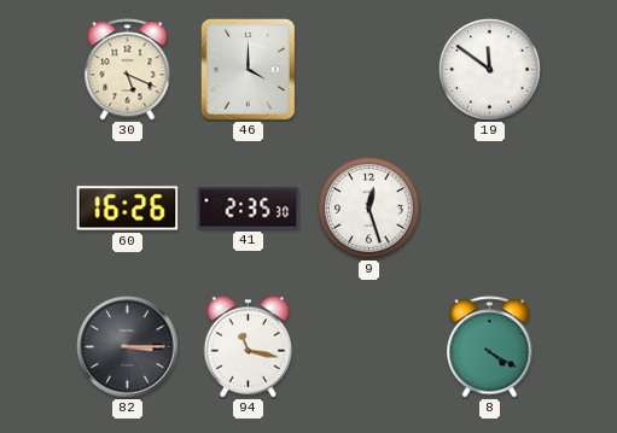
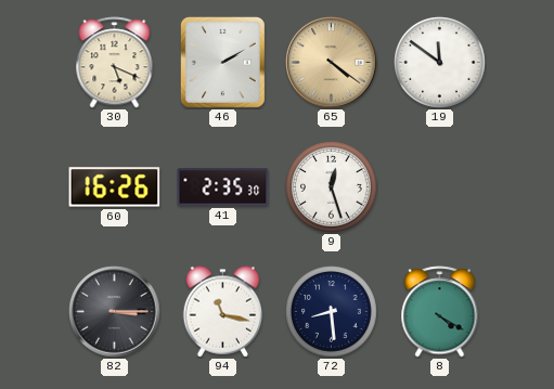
46: 4:00 -> 2:10 (222, 62)
65: none -> 4:21 (332, 63)
72: none -> 8:29 (332, 312)
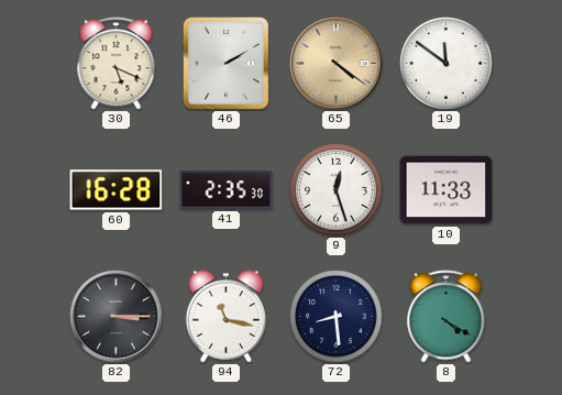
60: 16:26 -> 16:28 (117, 190)
10: none -> 11:33 (447, 190)
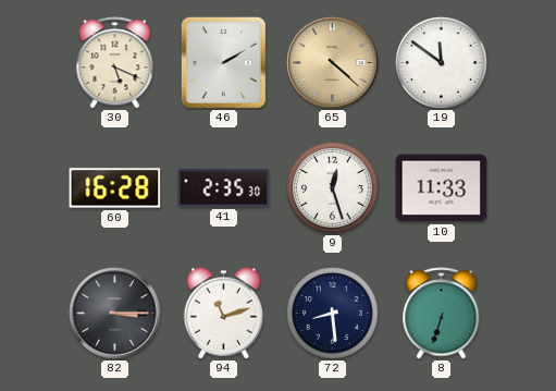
65: 4:21 -> 4:22 (333, 63)
94: 11:17 -> 11:12 (224, 314)
8: 4:20 -> 6:33 (442, 314)
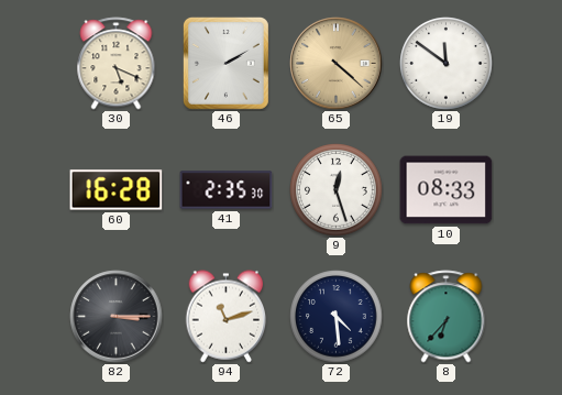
10: 11:33 -> 08:33 (447, 190)
72: 8:29 -> 4:29 (337, 317)
8: 6:33 -> 6:37 (447, 317)
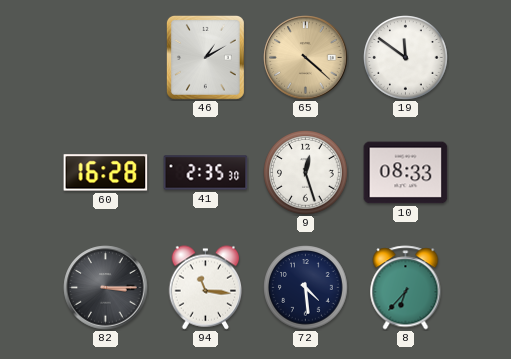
30: 5:19 -> none (117, 64)
46: 2:10 -> 1:10 (205, 57)
94: 11:12 -> 11:16 (206, 288)
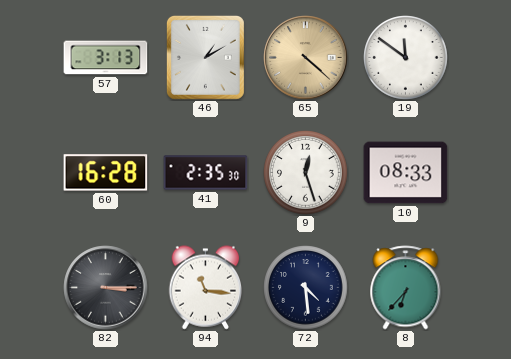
57: none -> 3:13 (106, 58)
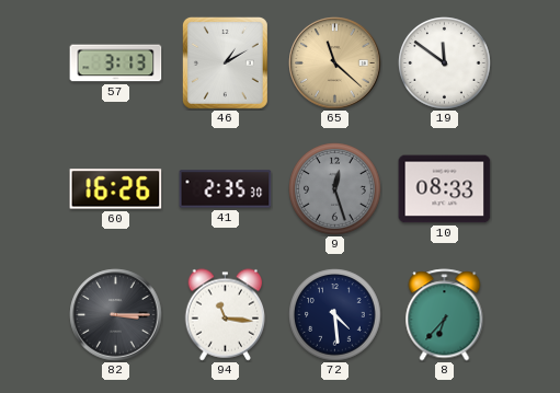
65: 4:22 -> 11:22 (335, 63)
60: 16:28 -> 16:26 (116, 189)
9 dial: white -> grey (335, 189)
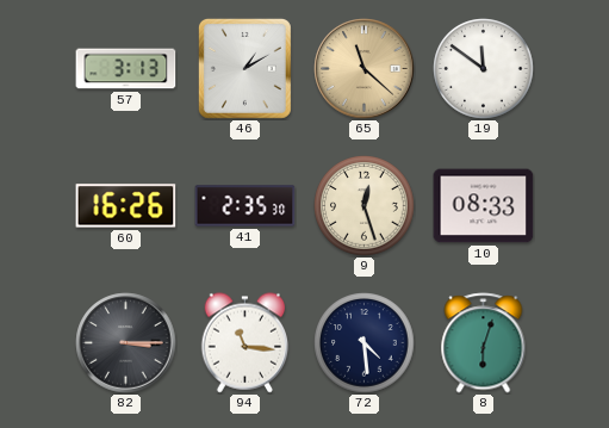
9 dial: grey -> cream (365, 206)
8: 6:37 -> 6:03 (484, 343)
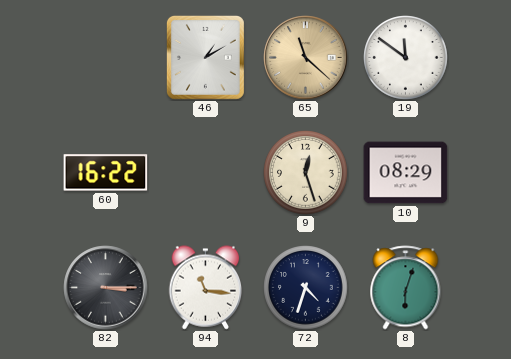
57: 3:13 -> none (126, 69)
60: 16:26 -> 16:22 (106, 173)
41: 2:35 -> none (246, 206)
10: 08:33 -> 08:29 (406, 173)
72: 4:29 -> 4:33 (306, 288)
